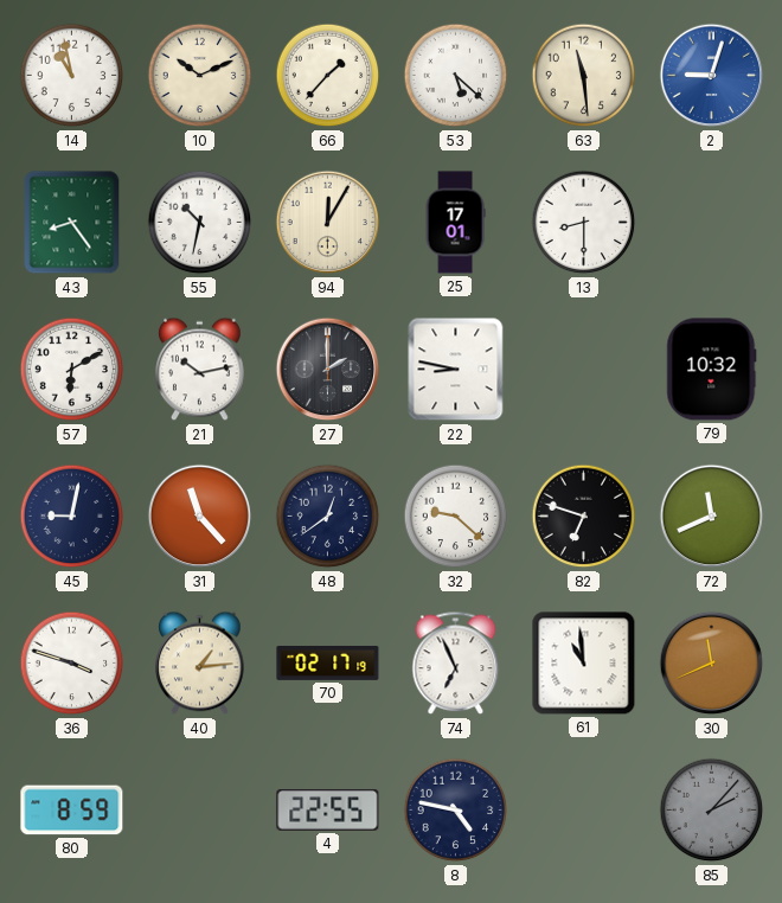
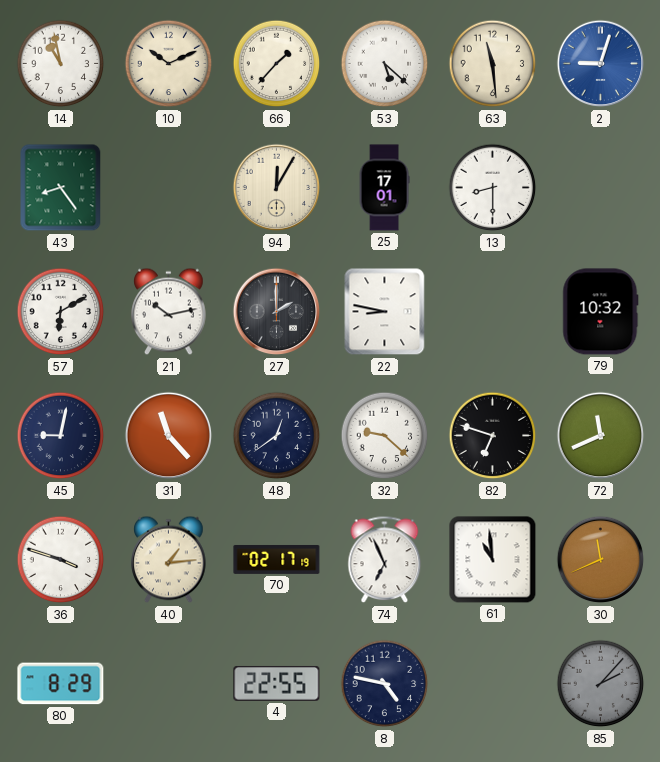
55: 10:32 -> none (200, 223)
80: 8:59 -> 8:29 (61, 684)
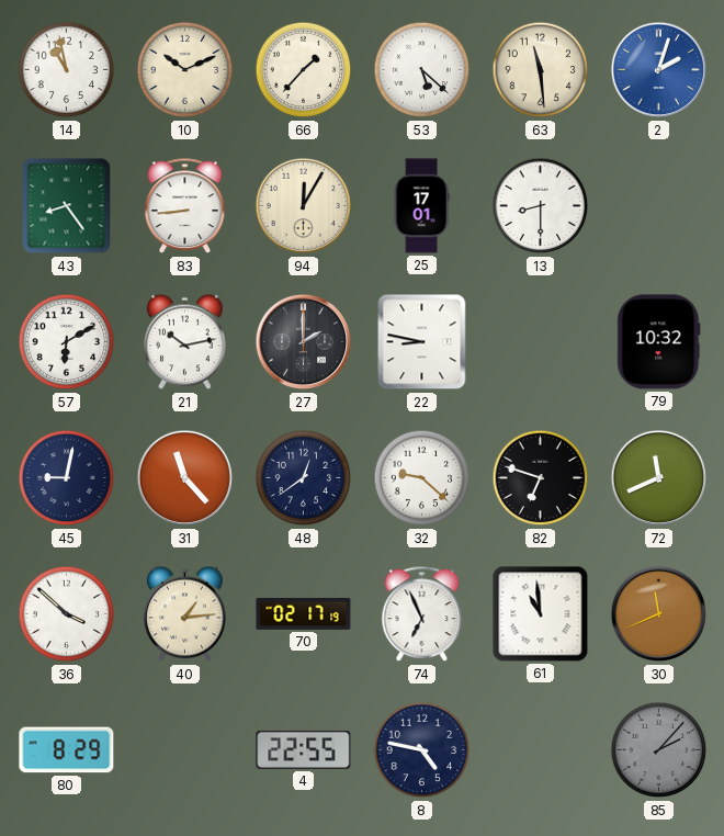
2: 9:03 -> 2:03 (659, 70)
83: none -> 8:44 (185, 206)
36: 3:48 -> 3:52 (67, 614)
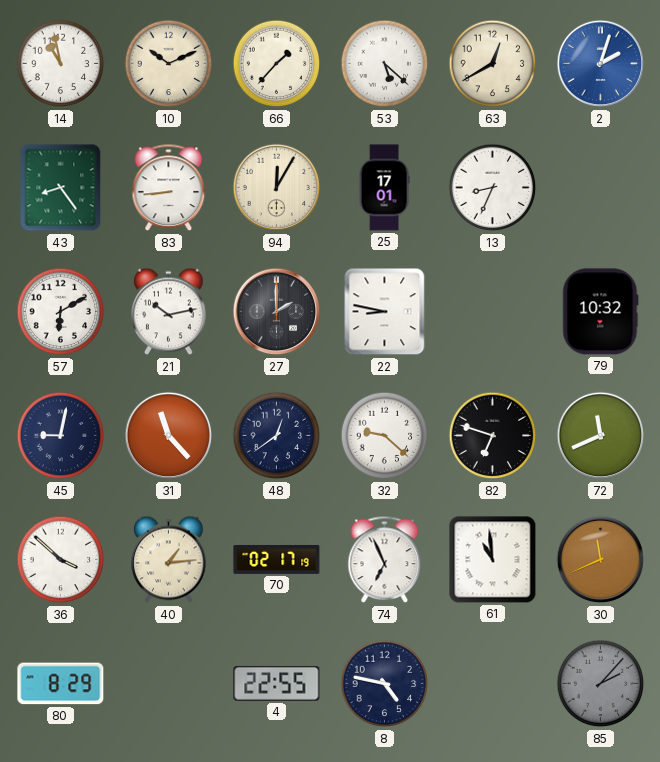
63: 11:29 -> 12:40 (493, 64)
13: 8:30 -> 8:34 (493, 188)
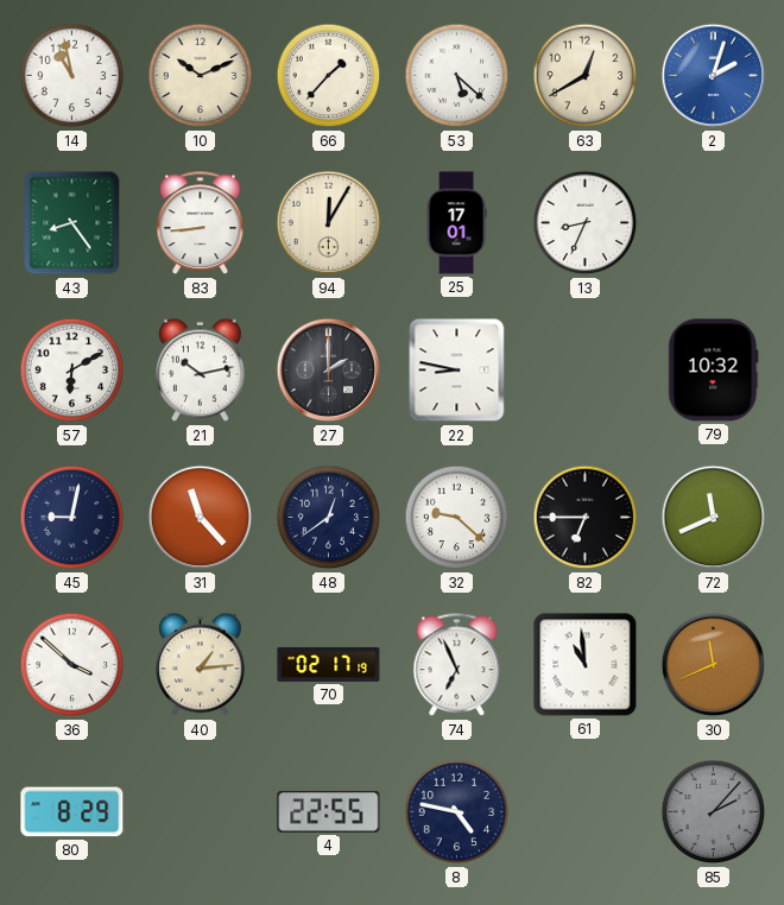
82: 6:48 -> 6:45 (586, 518)
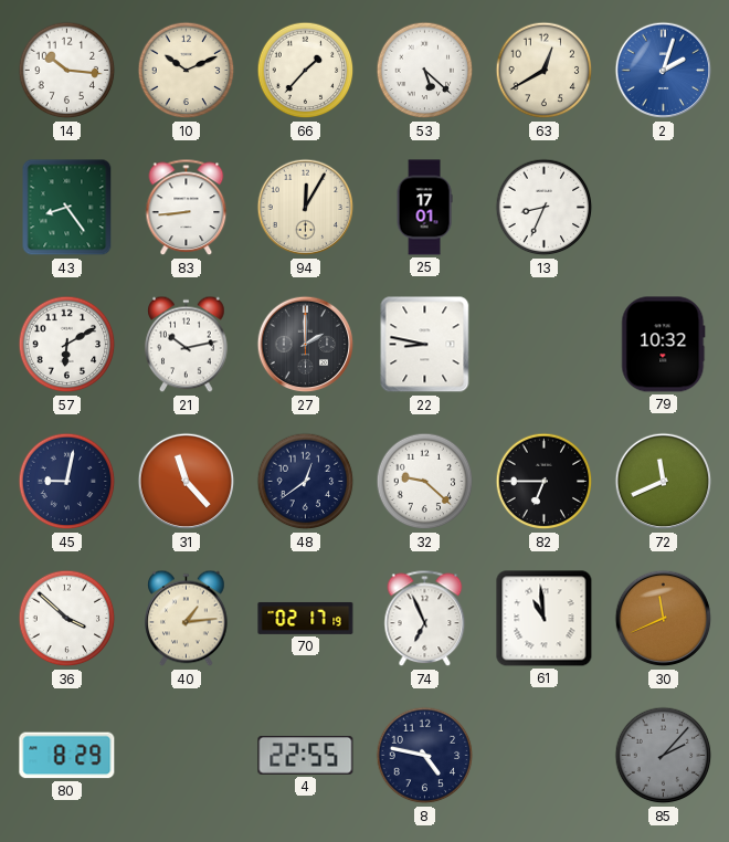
14: 10:58 -> 10:16 (67, 71)
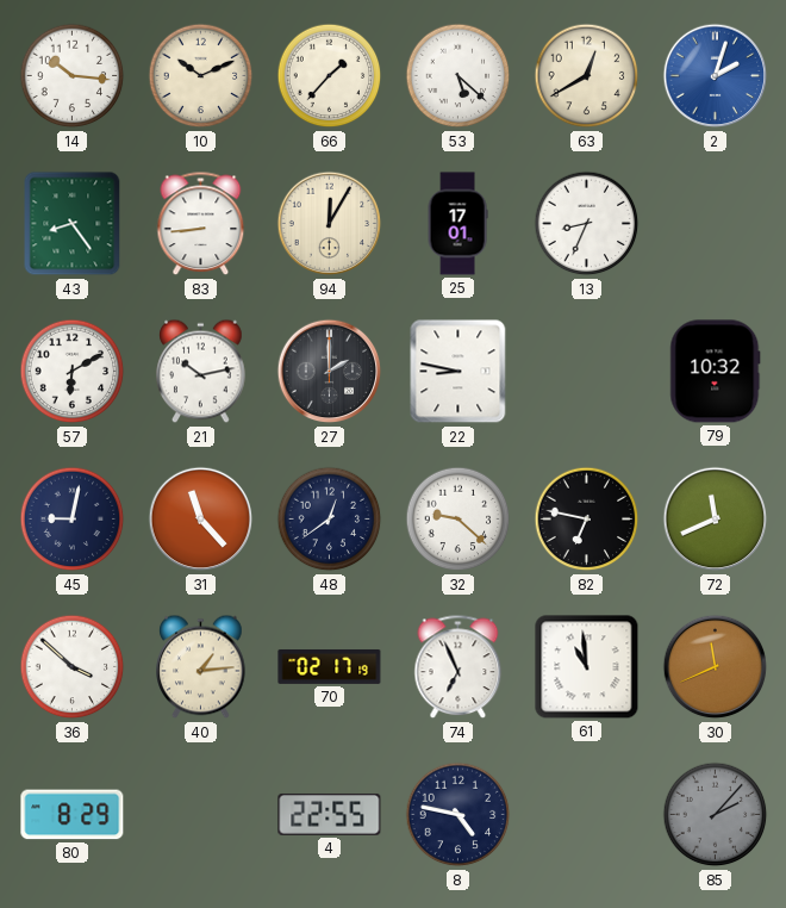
82: 6:45 -> 6:47 (587, 520)
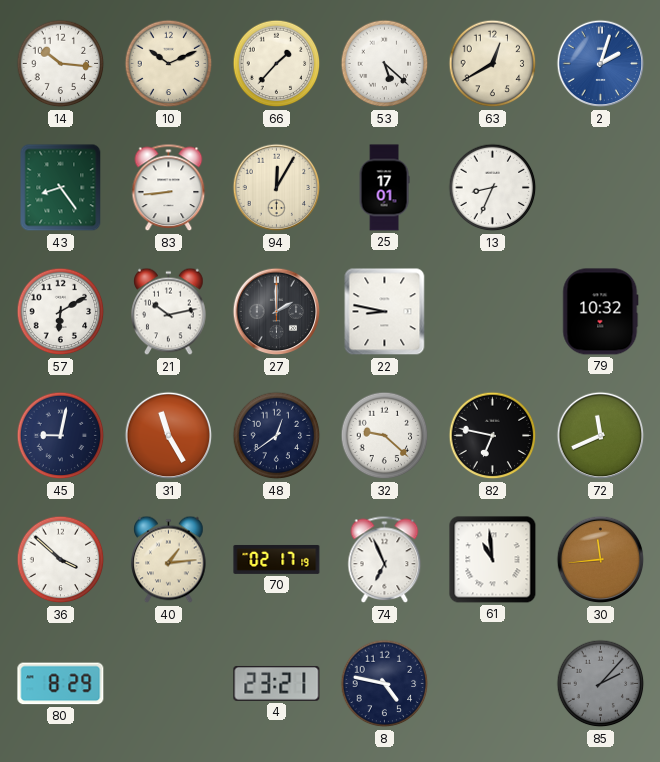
31: 11:23 -> 11:25 (169, 436)
30: 11:41 -> 11:44 (601, 560)
4: 22:55 -> 23:21 (277, 683)
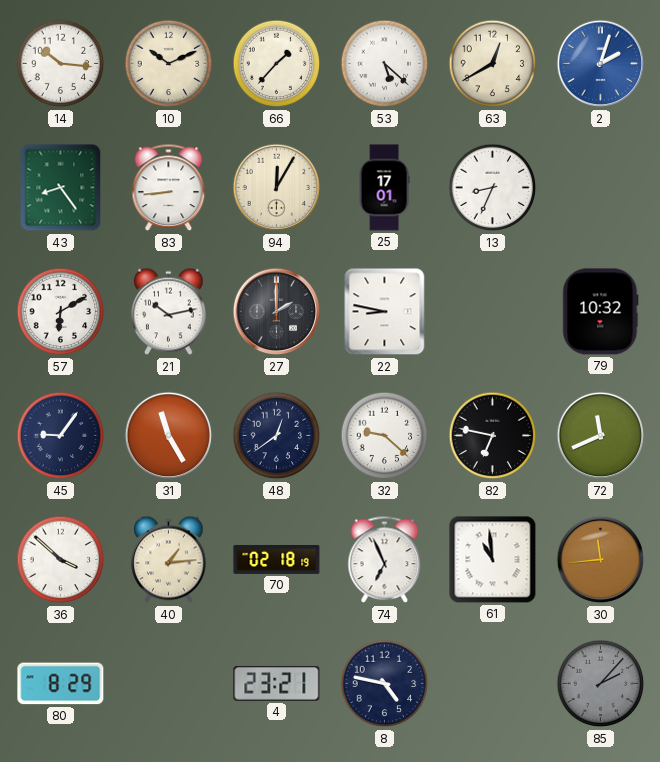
45: 9:02 -> 9:06 (61, 436)
70: 02:17 -> 02:18 (277, 559)
